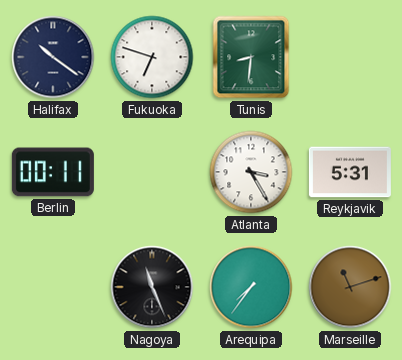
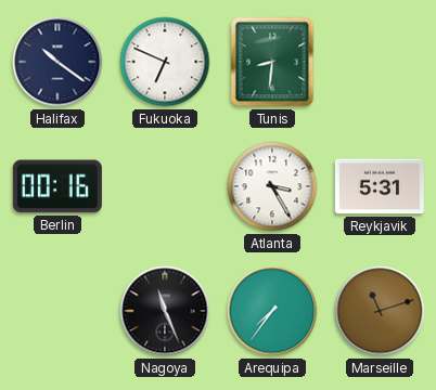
Fukuoka: 6:48 -> 6:49 (165, 62)
Berlin: 00:11 -> 00:16 (57, 186)
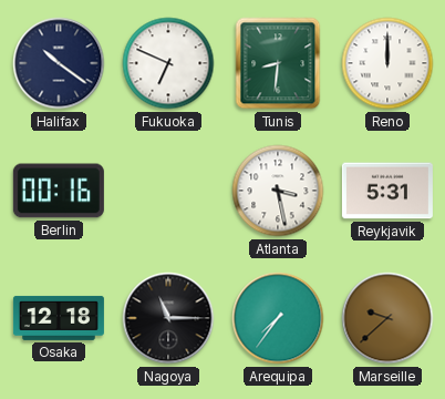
Reno: none -> 12:00 (387, 63)
Atlanta: 3:25 -> 3:28 (278, 191)
Osaka: none -> 12:18 (59, 318)
Nagoya: 11:26 -> 11:15 (168, 318)
Marseille: 11:12 -> 9:38 (387, 318)
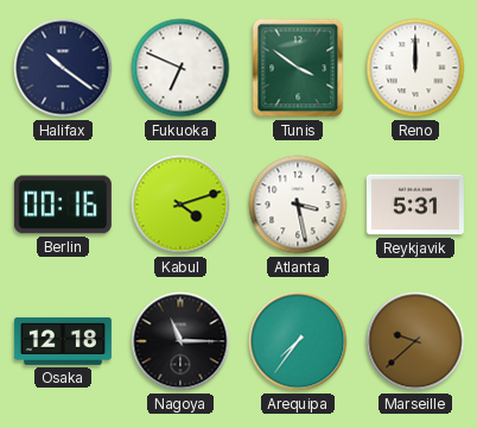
Tunis: 8:31 -> 3:51 (298, 68)
Kabul: none -> 4:12 (180, 204)
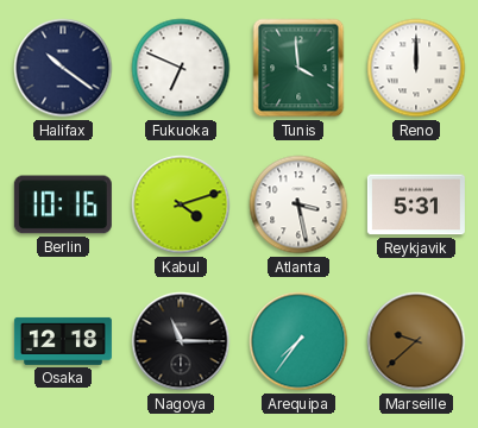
Tunis: 3:51 -> 3:59 (298, 68)
Berlin: 00:16 -> 10:16 (63, 204)
